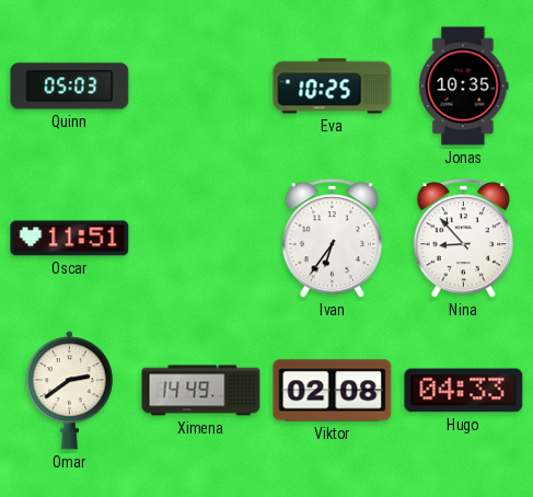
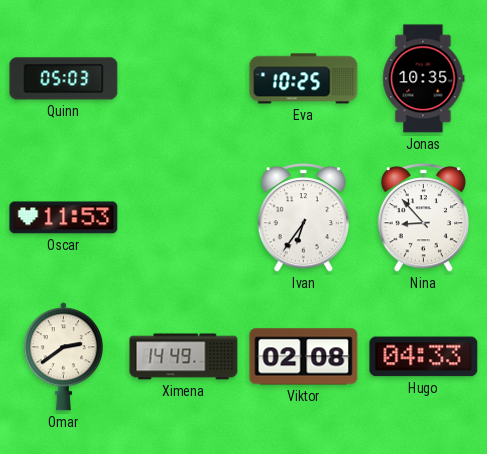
Oscar: 11:51 -> 11:53 (64, 218)
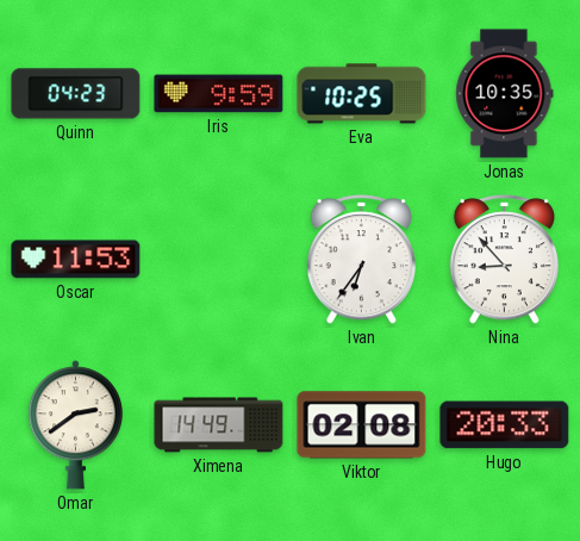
Quinn: 05:03 -> 04:23 (76, 94)
Iris: none -> 9:59 (219, 94)
Hugo: 04:33 -> 20:33 (505, 425)
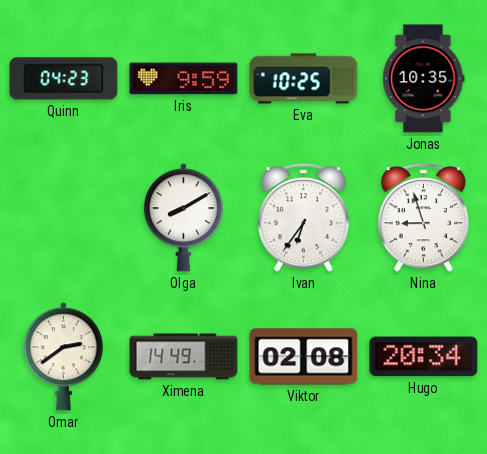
Oscar: 11:53 -> none (76, 260)
Olga: none -> 8:10 (183, 218)
Nina: 8:53 -> 8:57 (423, 218)
Hugo: 20:33 -> 20:34 (424, 357)
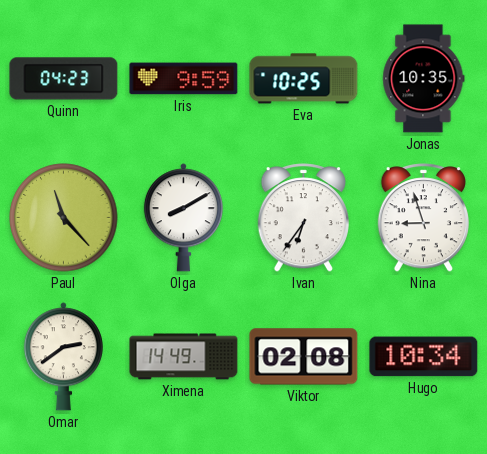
Paul: none -> 11:23 (64, 218)
Hugo: 20:34 -> 10:34 (424, 357)
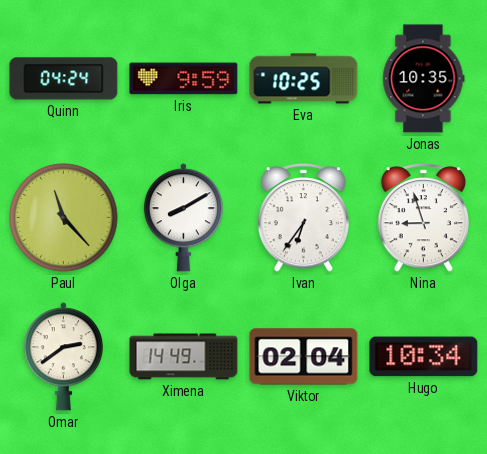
Quinn: 04:23 -> 04:24 (64, 79)
Viktor: 02:08 -> 02:04 (304, 357)
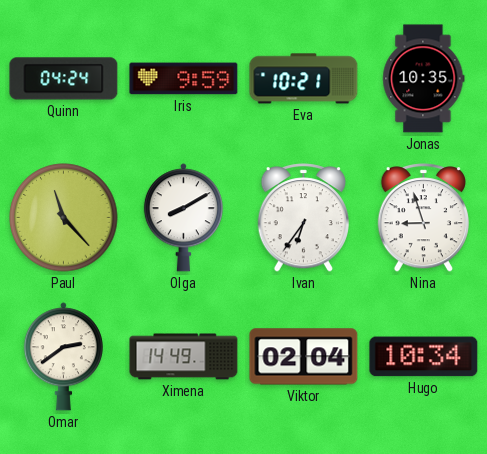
Eva: 10:25 -> 10:21 (304, 79)
